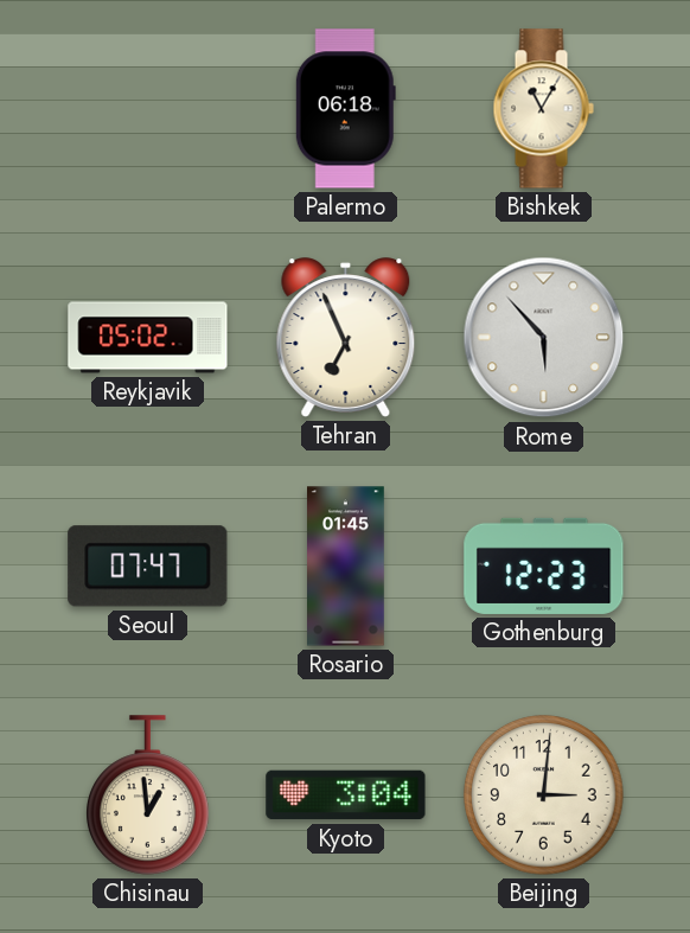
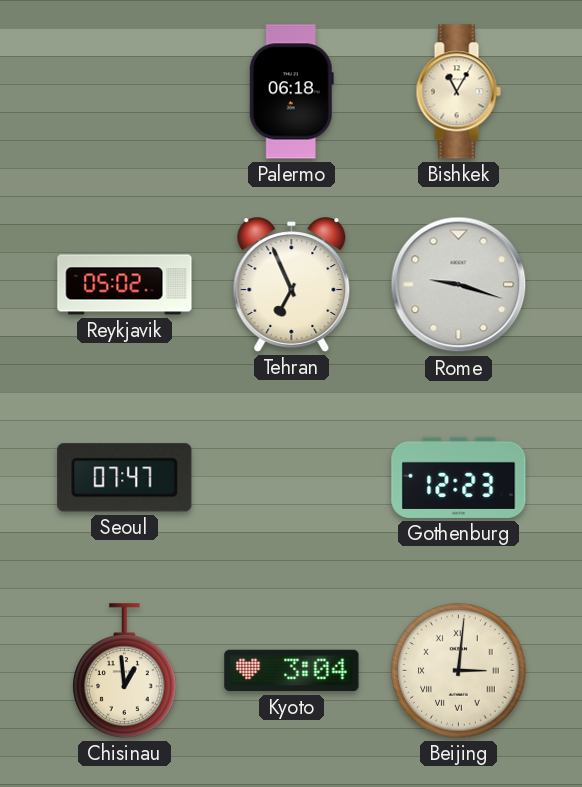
Rome: 5:53 -> 9:18 (459, 285)
Rosario: 01:45 -> none (346, 567)
Beijing numerals: Arabic -> Roman (459, 671)
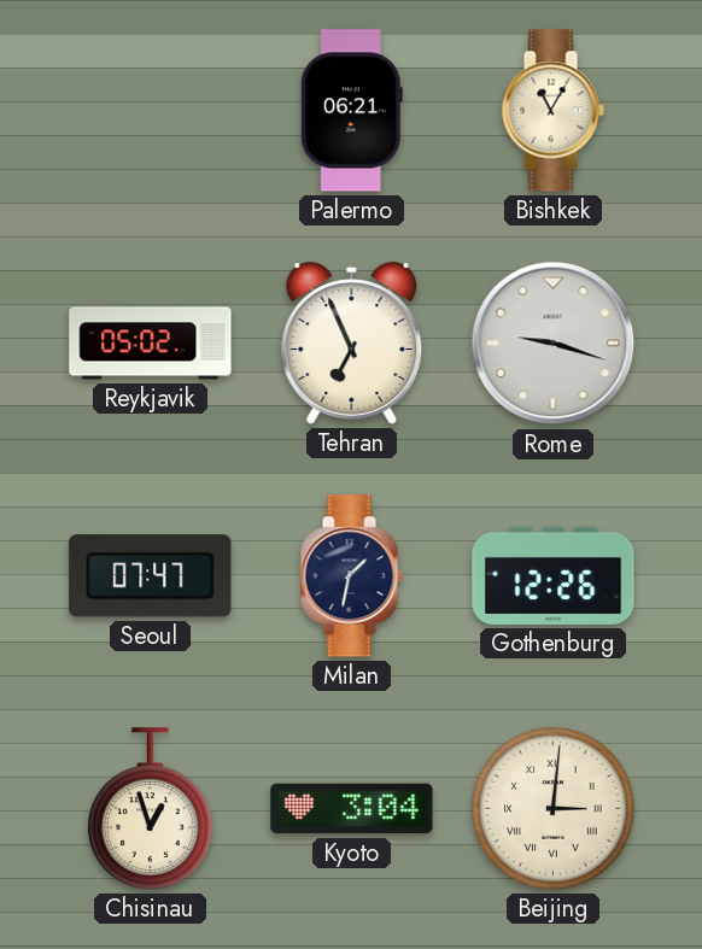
Palermo: 06:18 -> 06:21 (351, 111)
Milan: none -> 1:32 (351, 576)
Gothenburg: 12:23 -> 12:26 (554, 575)
Chisinau: 12:59 -> 12:57 (151, 809)
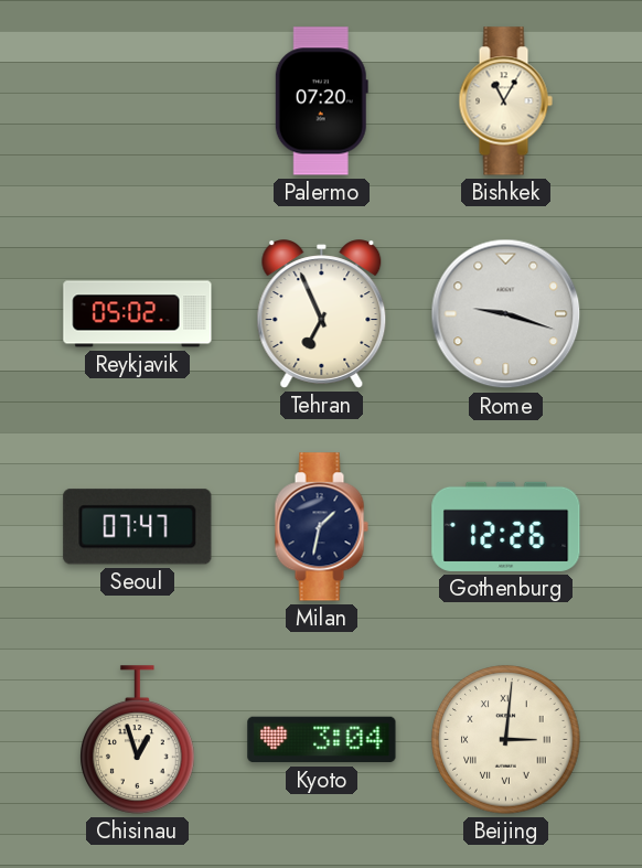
Palermo: 06:21 -> 07:20 (321, 101)
